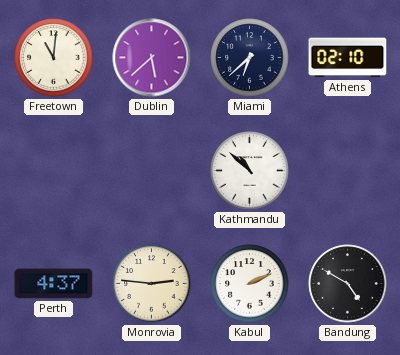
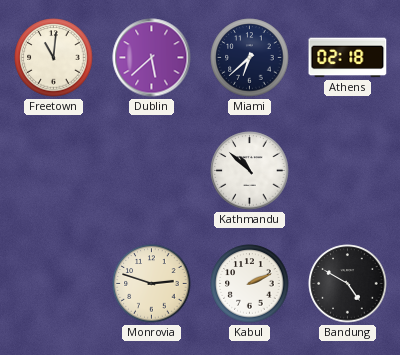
Athens: 02:10 -> 02:18 (348, 58)
Perth: 4:37 -> none (54, 284)
Monrovia: 2:46 -> 2:48 (152, 284)
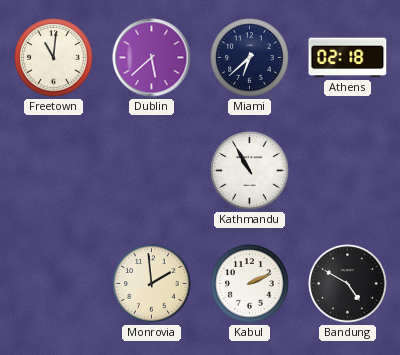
Kathmandu: 10:52 -> 10:55 (250, 171)
Monrovia: 2:48 -> 1:59 (152, 284)
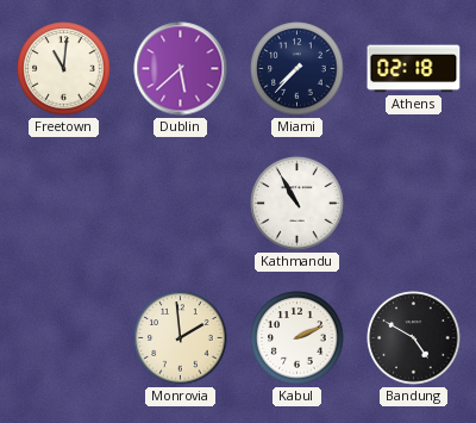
Miami: 6:38 -> 7:37 (297, 69)
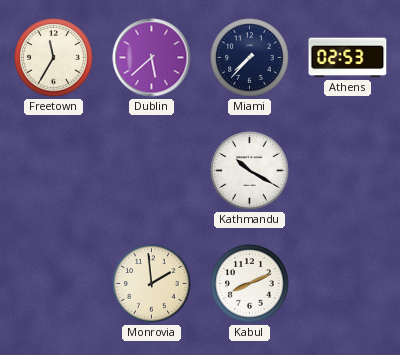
Freetown: 11:01 -> 11:35 (54, 58)
Athens: 02:18 -> 02:53 (348, 58)
Kathmandu: 10:55 -> 10:20 (250, 171)
Kabul: 2:11 -> 8:11 (250, 284)
Bandung: 4:50 -> none (414, 338)
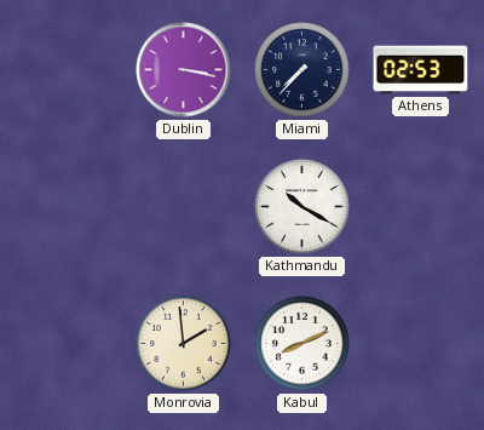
Freetown: 11:35 -> none (54, 58)
Dublin: 5:38 -> 3:17 (184, 70)
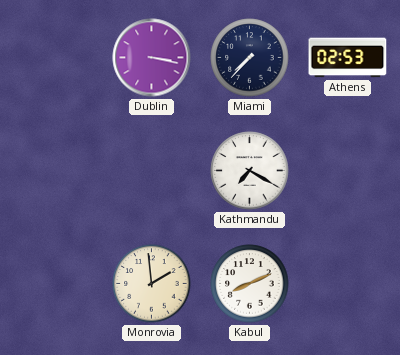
Kathmandu: 10:20 -> 7:20 (250, 171)
